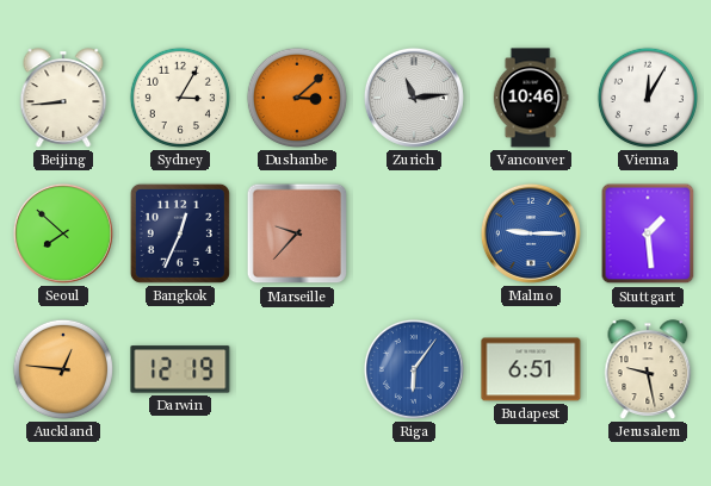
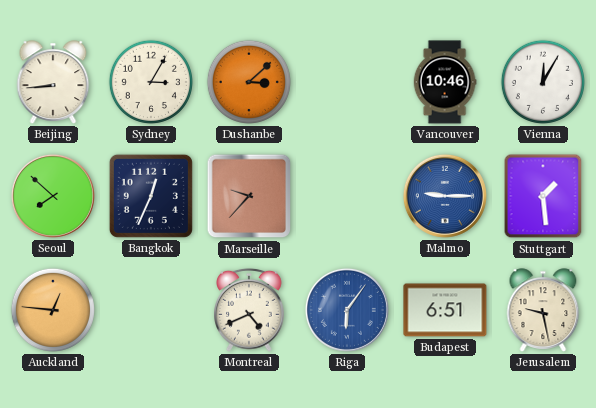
Zurich: 11:14 -> none (414, 98)
Darwin: 12:19 -> none (180, 369)
Montreal: none -> 4:41 (250, 310)
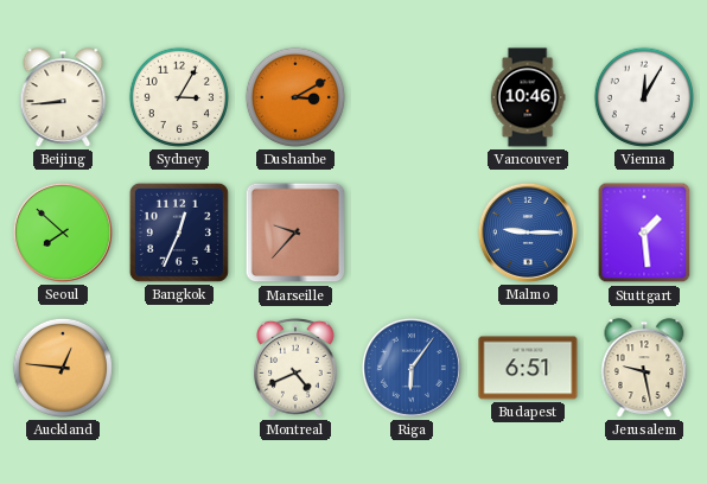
Dushanbe: 3:08 -> 3:10 (295, 97)
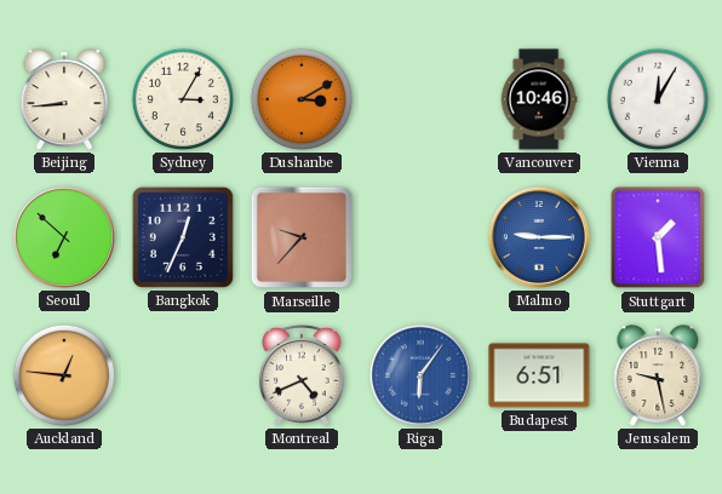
Seoul: 7:52 -> 6:52 (64, 237)
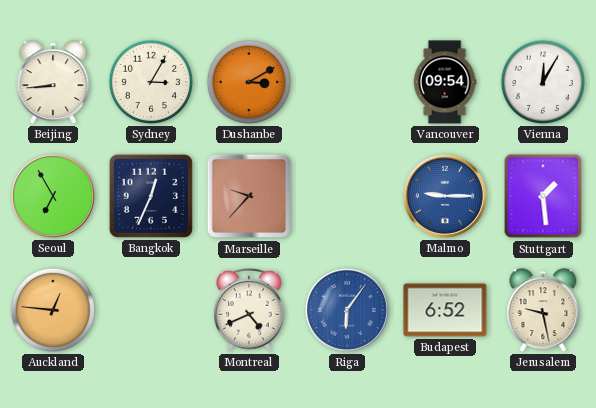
Vancouver: 10:46 -> 09:54 (445, 82)
Seoul: 6:52 -> 6:55 (53, 196)
Budapest: 6:51 -> 6:52 (445, 310)
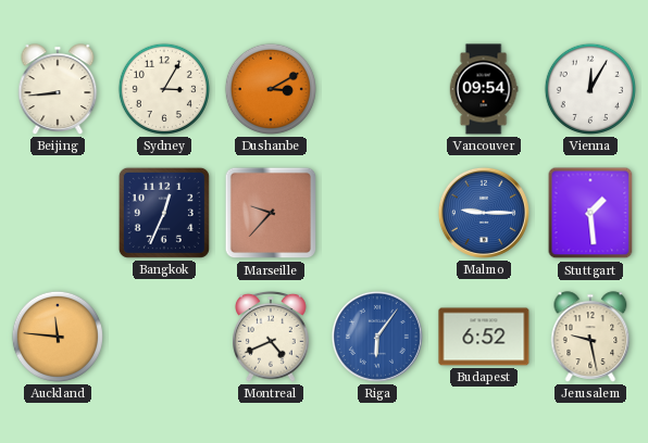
Seoul: 6:55 -> none (53, 196)
Auckland: 12:46 -> 11:46 (58, 337)
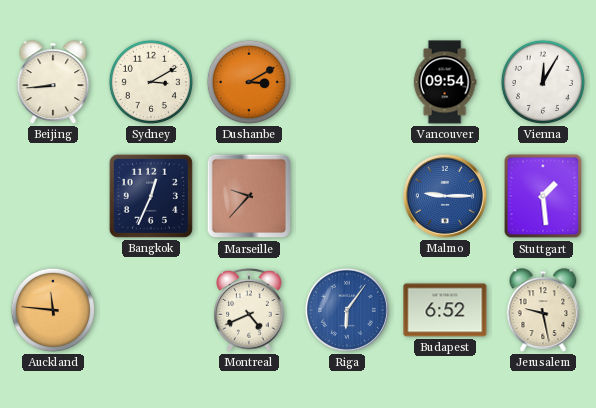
Sydney: 3:05 -> 3:10 (151, 82)
